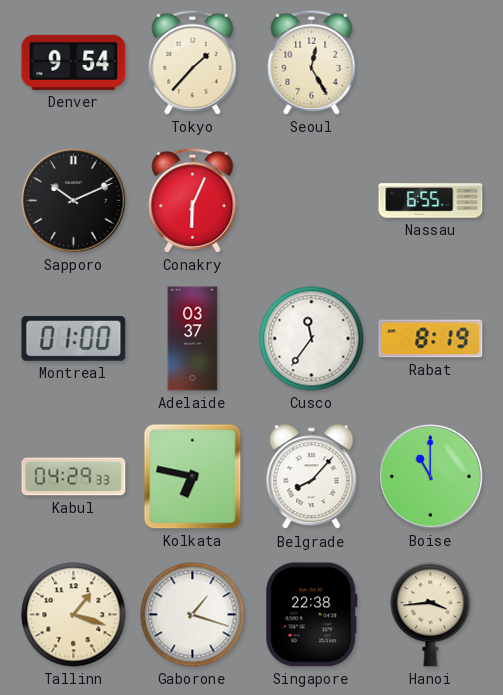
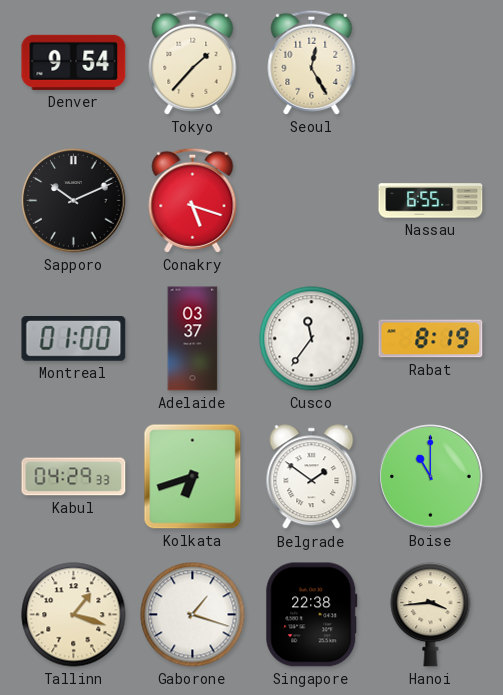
Conakry: 6:04 -> 5:18 (193, 200)
Kolkata: 6:47 -> 6:42 (193, 477)
Belgrade: 8:07 -> 1:51 (312, 477)
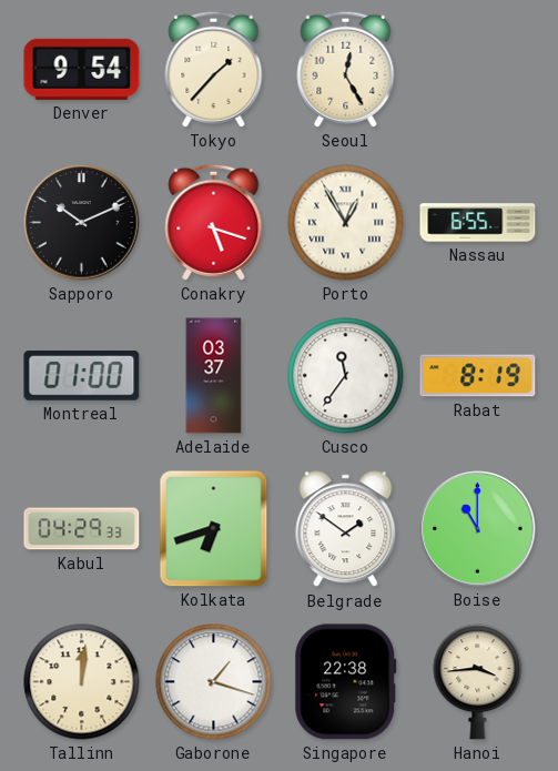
Porto: none -> 12:55 (346, 223)
Tallinn: 1:18 -> 12:01 (82, 682)
